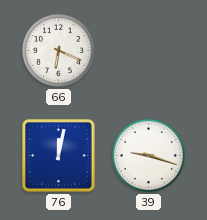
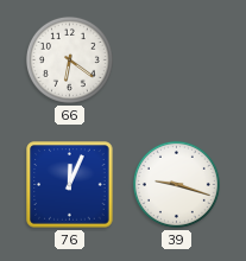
66: 6:19 -> 6:21 (69, 59)
76: 12:02 -> 12:04 (70, 185)
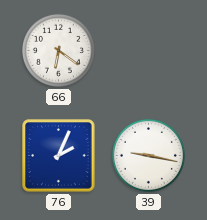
76: 12:04 -> 2:04 (59, 156)
39: 9:18 -> 9:17 (148, 155)
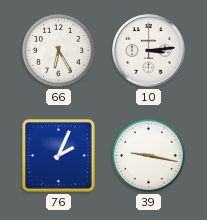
66: 6:21 -> 6:25 (58, 50)
10: none -> 3:14 (149, 51)
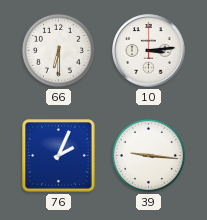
66: 6:25 -> 6:30 (58, 50)
39: 9:17 -> 9:16 (148, 155)
